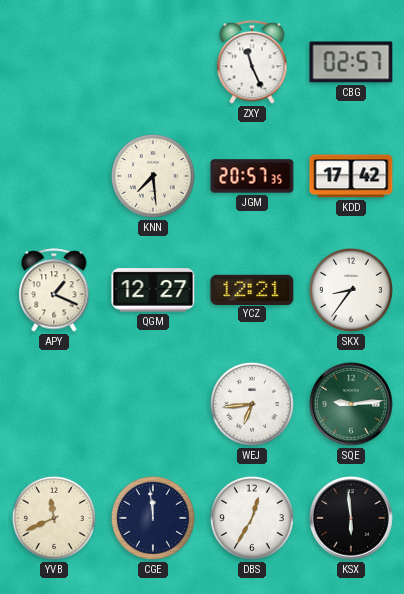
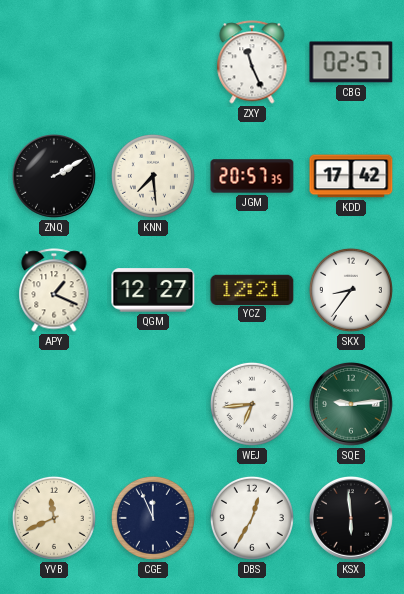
ZNQ: none -> 2:10 (55, 177)
CGE: 11:59 -> 11:56 (153, 518)
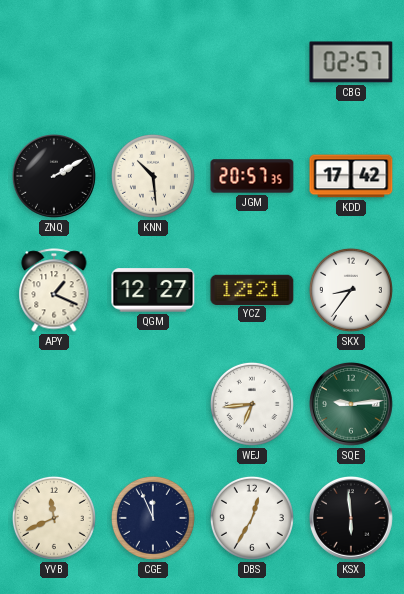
ZXY: 11:26 -> none (252, 62)
KNN: 7:29 -> 10:29 (153, 176)
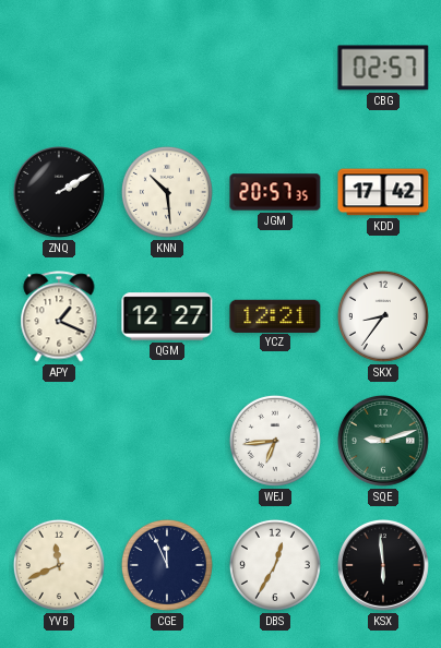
SQE: 9:14 -> 9:12 (384, 442)
